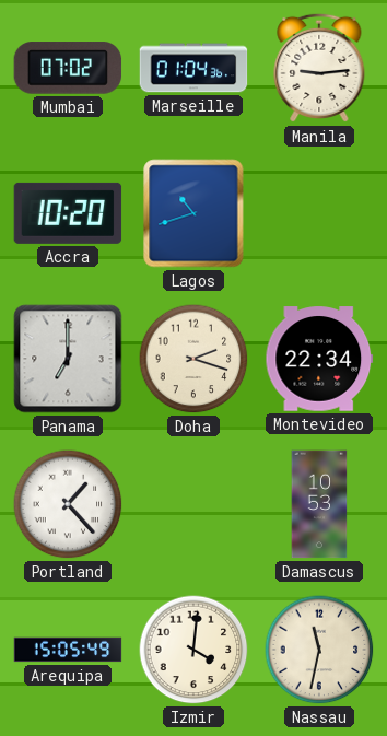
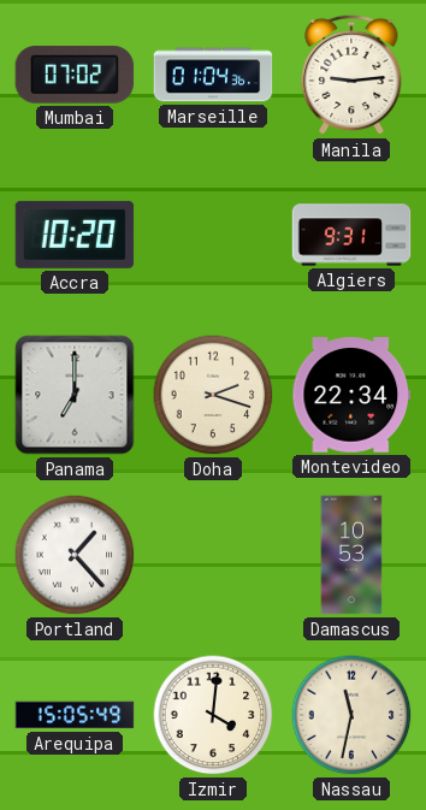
Lagos: 10:42 -> none (193, 213)
Algiers: none -> 9:31 (351, 235)
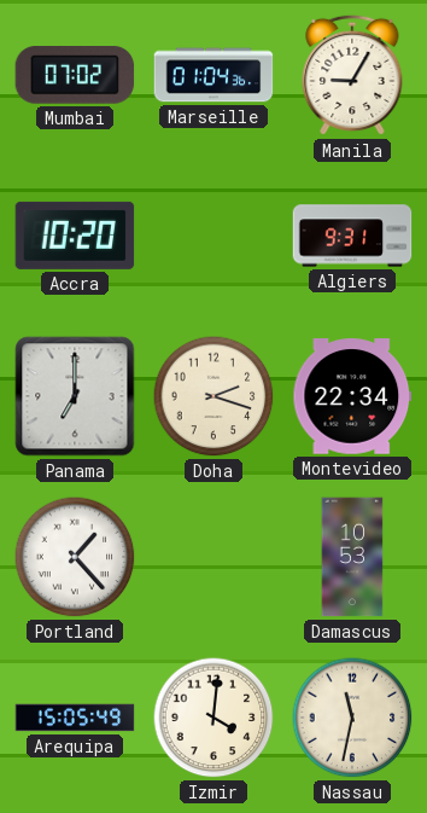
Manila: 9:14 -> 9:05 (352, 75)
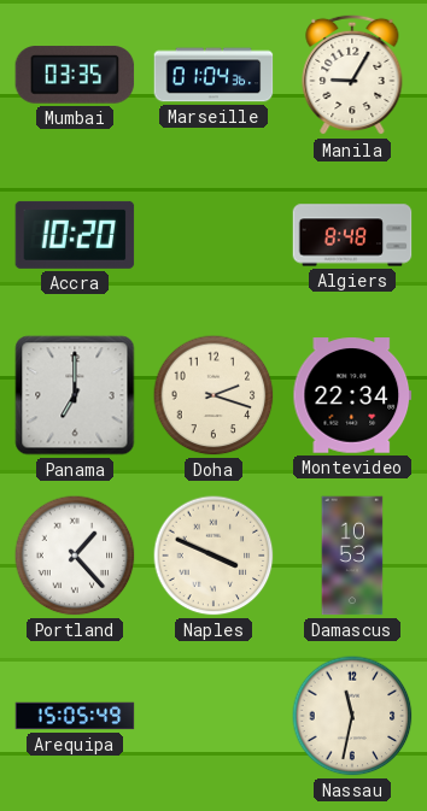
Mumbai: 07:02 -> 03:35 (75, 75)
Algiers: 9:31 -> 8:48 (352, 235)
Naples: none -> 3:49 (213, 556)
Izmir: 4:01 -> none (213, 718)
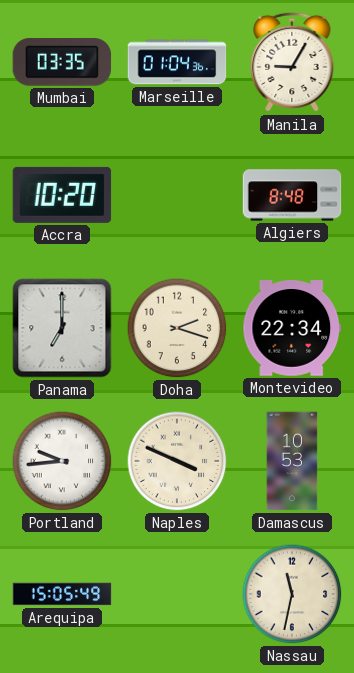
Portland: 1:23 -> 9:44 (62, 461)
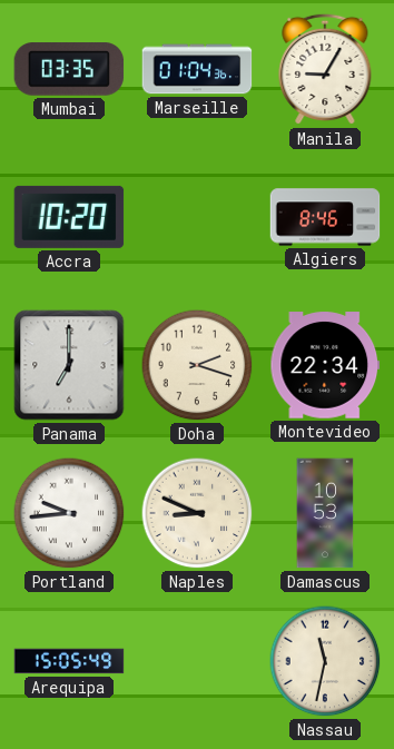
Algiers: 8:48 -> 8:46 (325, 217)
Naples: 3:49 -> 8:49 (197, 513)
